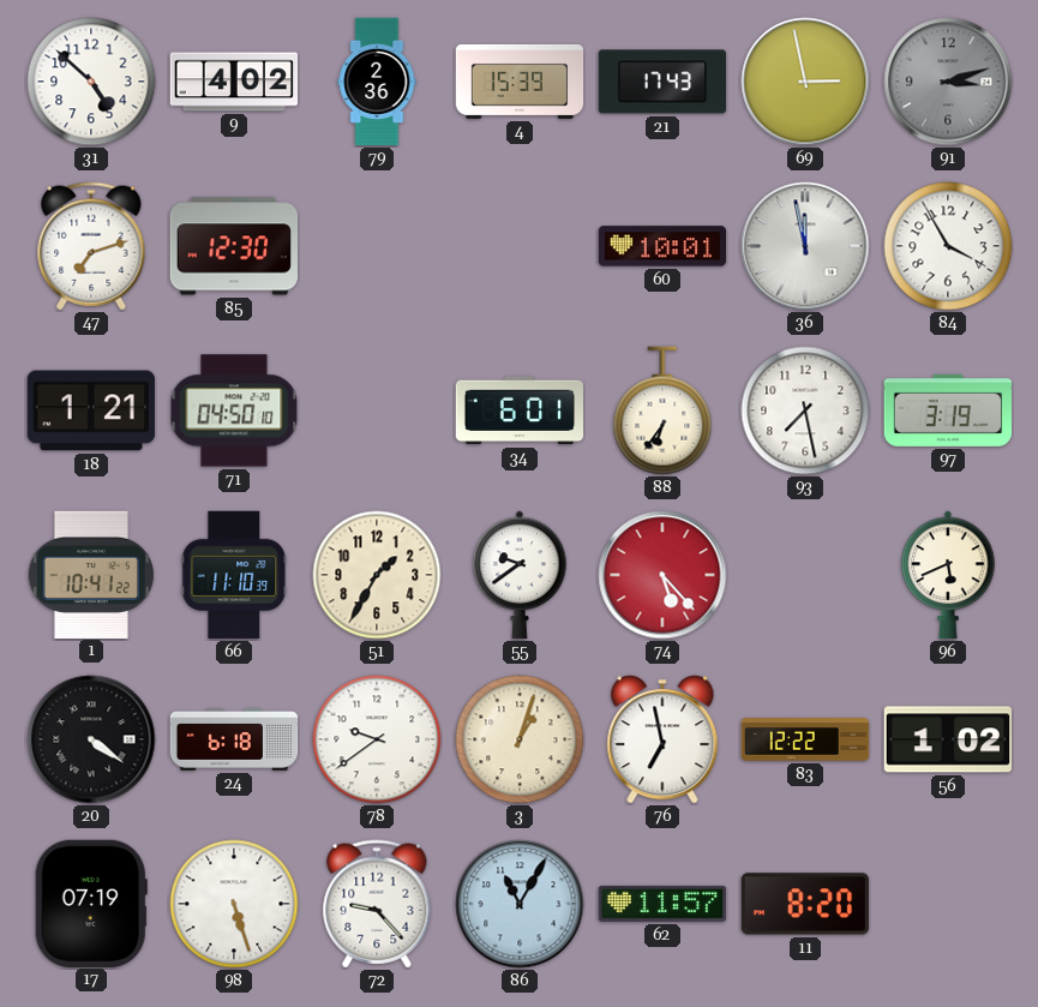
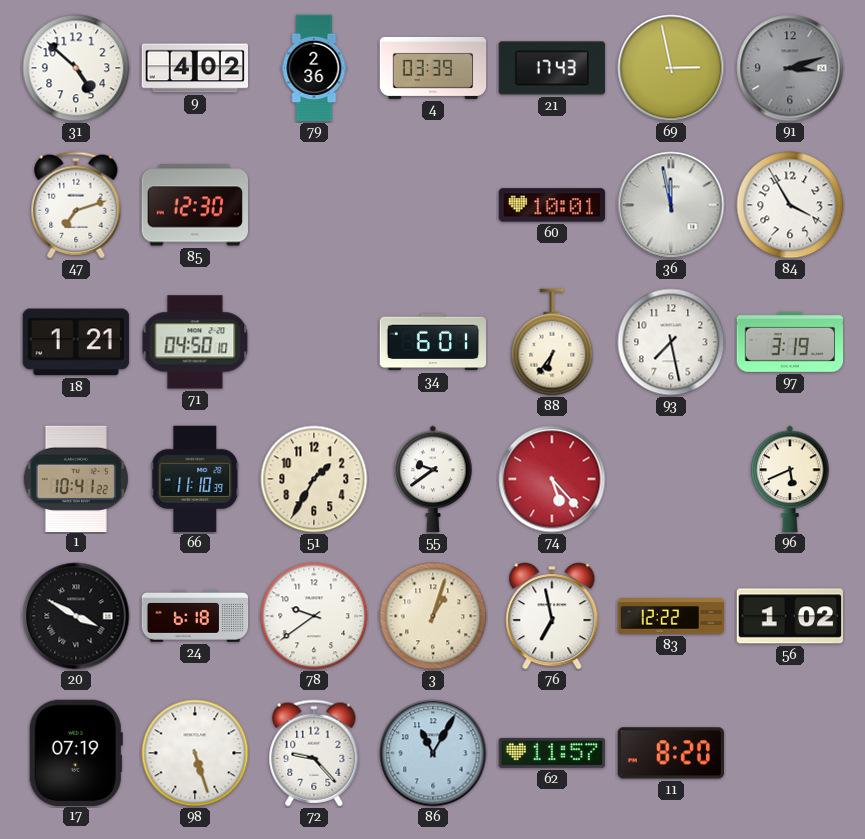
4: 15:39 -> 03:39 (433, 68)
20: 4:21 -> 3:50 (76, 616)
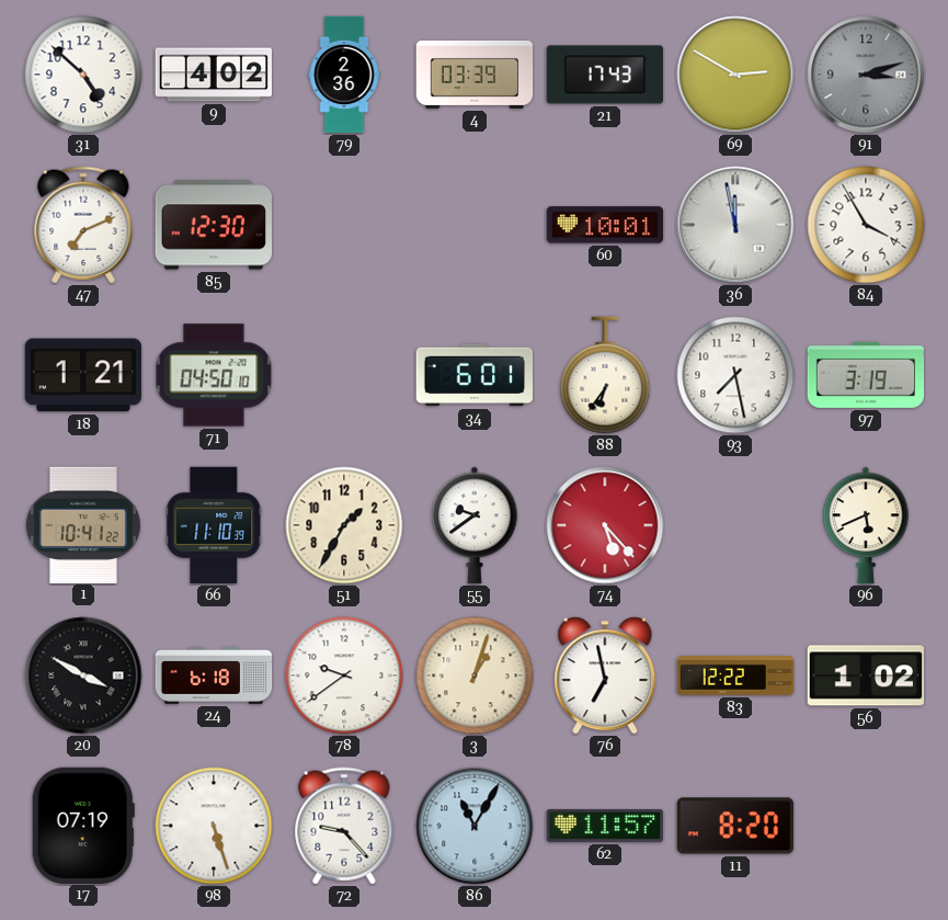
69: 2:58 -> 2:50 (735, 75)
47: 7:12 -> 7:11 (83, 225)
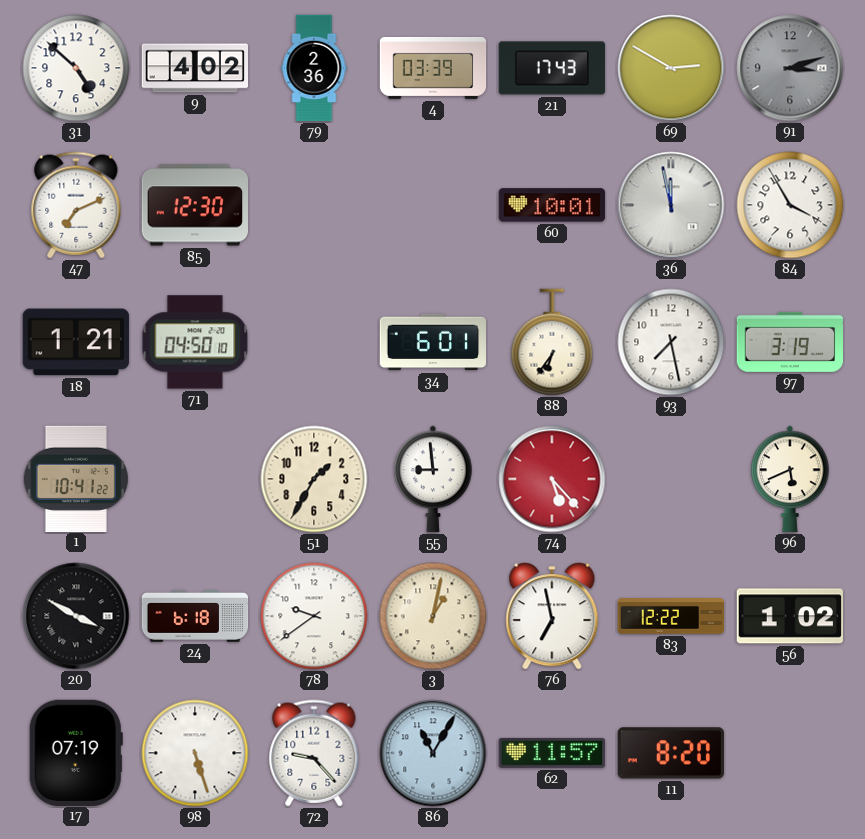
66: 11:10 -> none (214, 525)
55: 9:39 -> 8:59 (433, 479)
3: 1:03 -> 1:02 (433, 616)
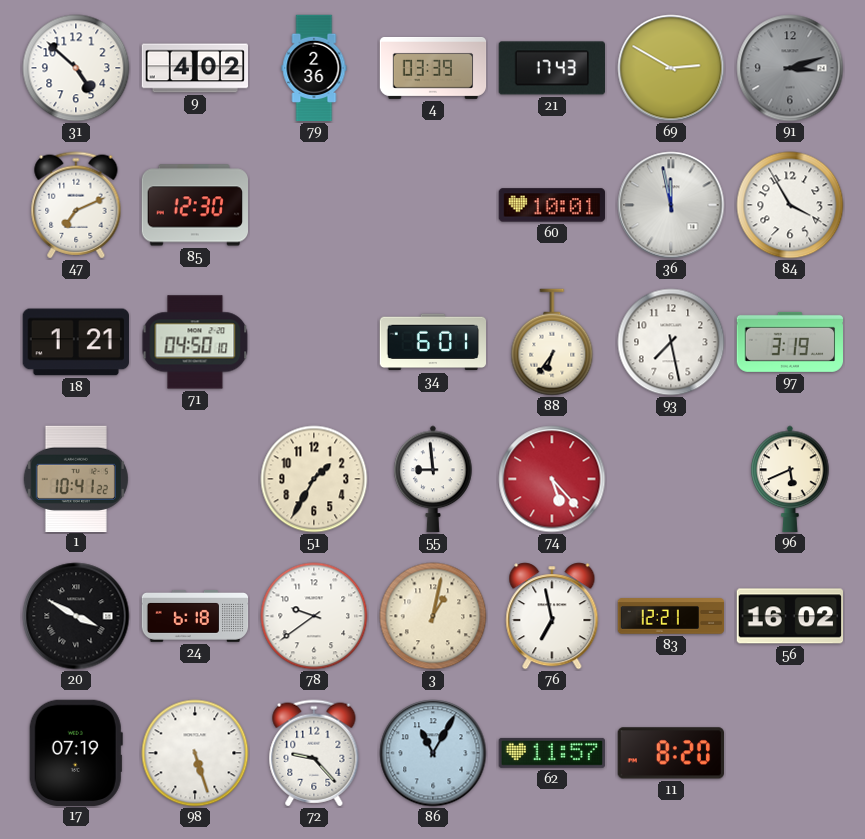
83: 12:22 -> 12:21 (671, 616)
56: 1:02 -> 16:02 (789, 616)
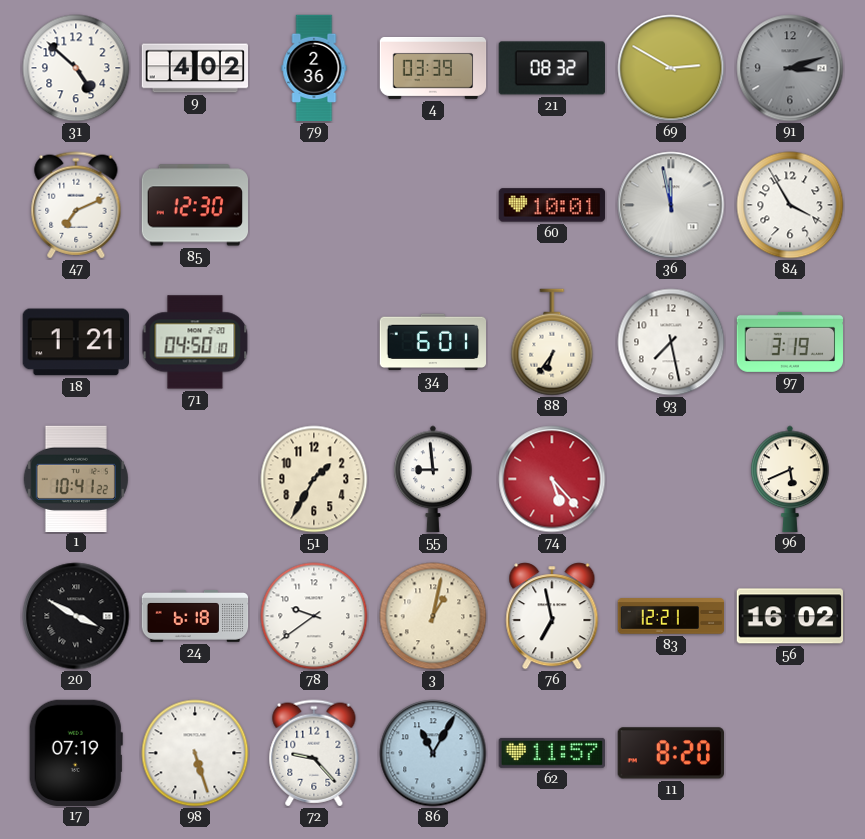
21: 17:43 -> 08:32 (551, 68)
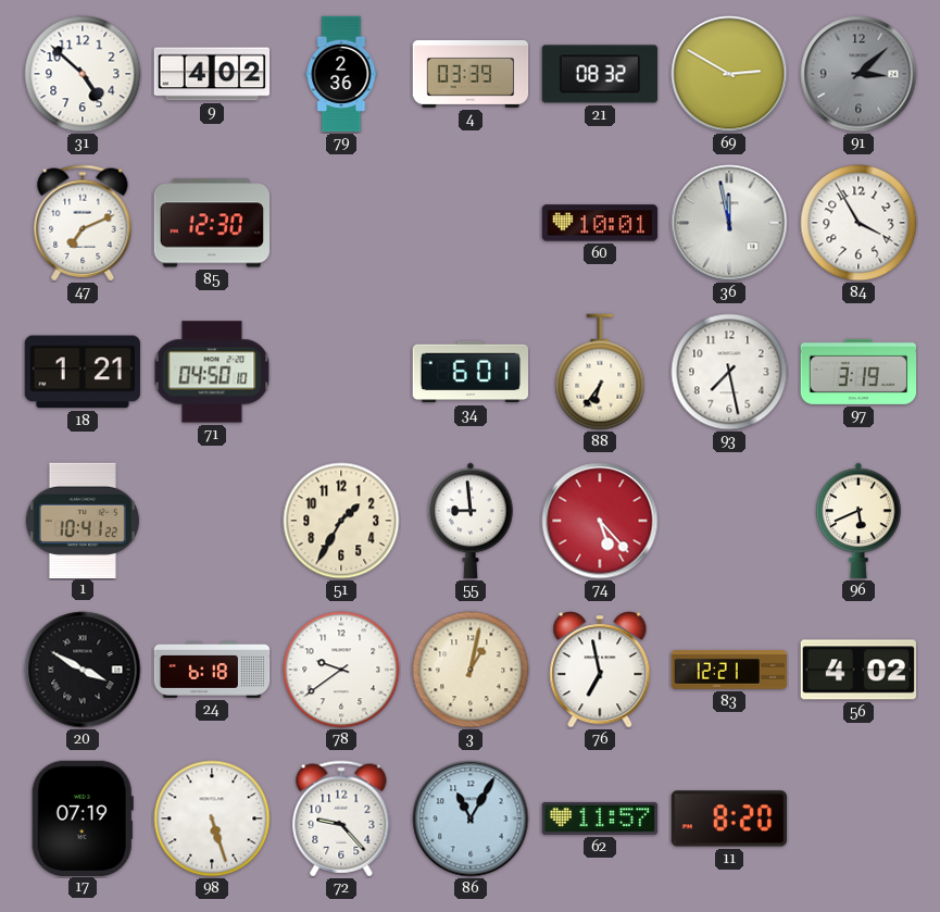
91: 3:12 -> 3:08 (858, 74)
56: 16:02 -> 4:02 (857, 670)
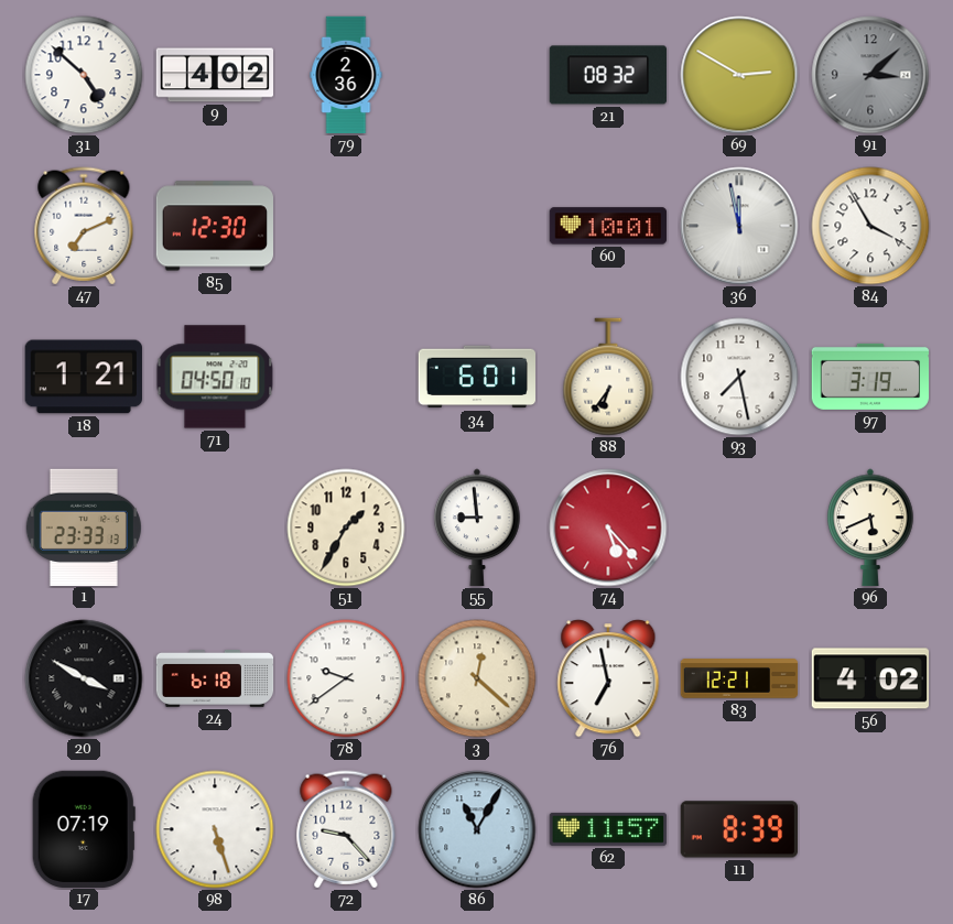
4: 03:39 -> none (471, 74)
1: 10:41 -> 23:33 (84, 526)
3: 1:02 -> 12:22 (477, 678)
11: 8:20 -> 8:39 (738, 829)
